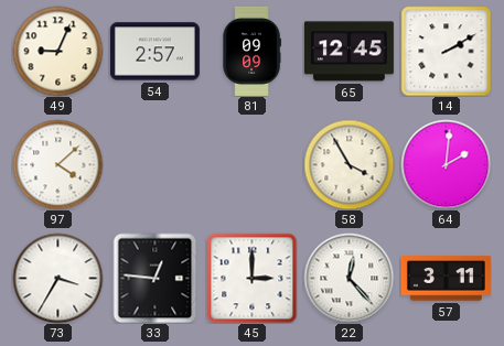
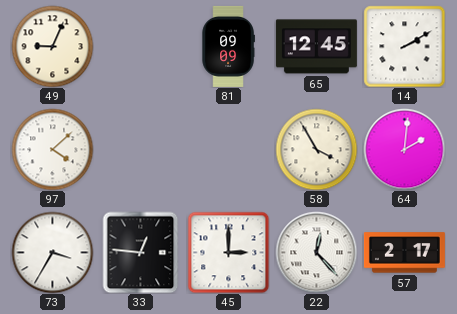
54: 2:57 -> none (154, 52)
57: 3:11 -> 2:17 (404, 253)
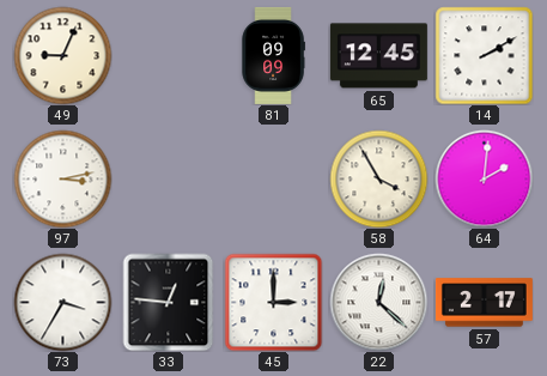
97: 4:08 -> 3:13 (62, 178)
22: 12:23 -> 12:22 (378, 302)
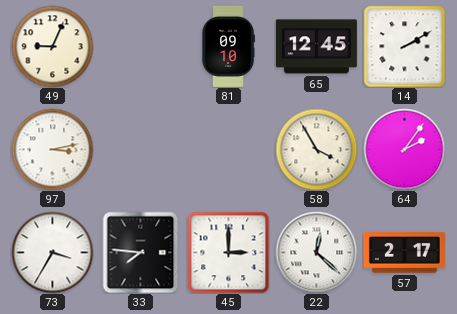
81: 09:09 -> 09:10 (228, 46)
64: 2:01 -> 2:06 (404, 149)
33: 12:46 -> 7:46 (141, 252)
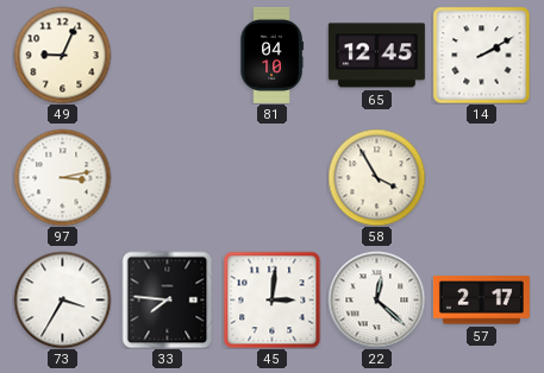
81: 09:10 -> 04:10 (271, 55)
64: 2:06 -> none (404, 149)
45: 3:00 -> 3:01 (271, 299)
